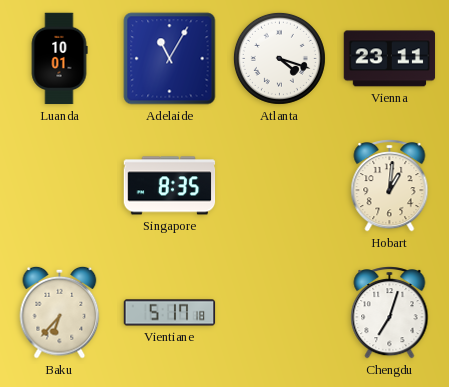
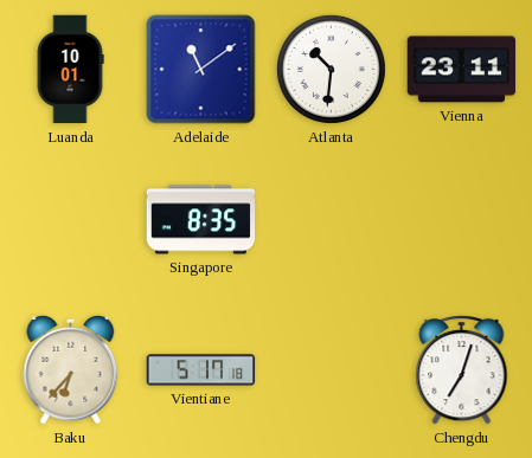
Adelaide: 11:05 -> 11:09 (201, 70)
Atlanta: 4:18 -> 10:31 (331, 69)
Hobart: 1:01 -> none (390, 186)
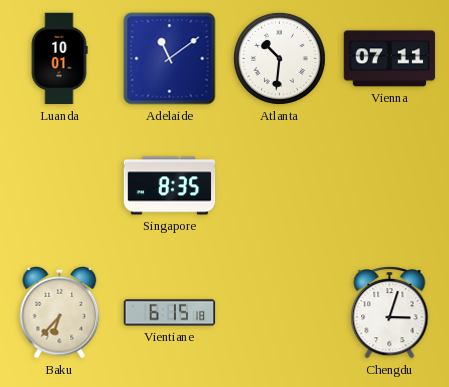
Vienna: 23:11 -> 07:11 (390, 59)
Vientiane: 5:17 -> 6:15 (170, 313)
Chengdu: 7:03 -> 3:03 (390, 313)
